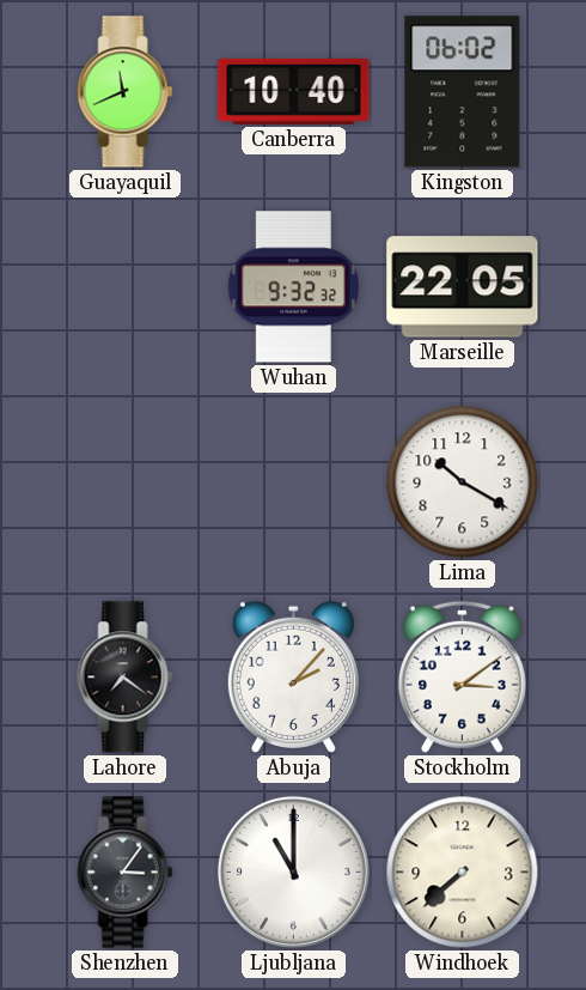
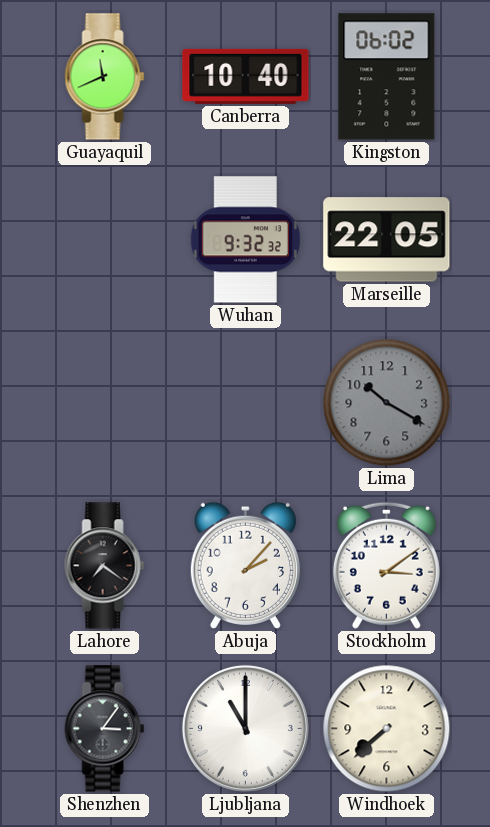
Lima dial: white -> grey (387, 403)
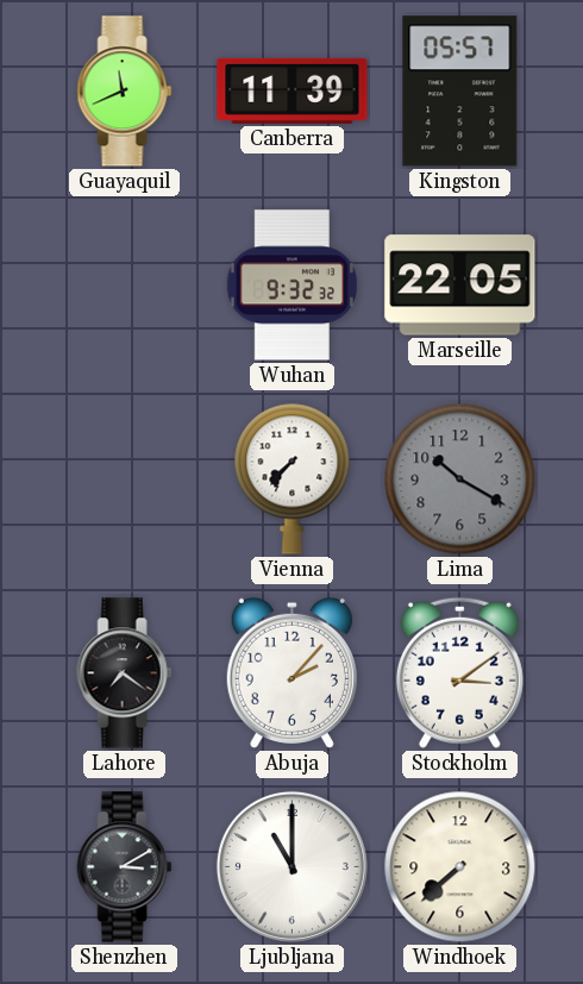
Canberra: 10:40 -> 11:39 (293, 90)
Kingston: 06:02 -> 05:57 (460, 92)
Vienna: none -> 7:37 (293, 478)
Shenzhen: 3:06 -> 3:10 (125, 867)
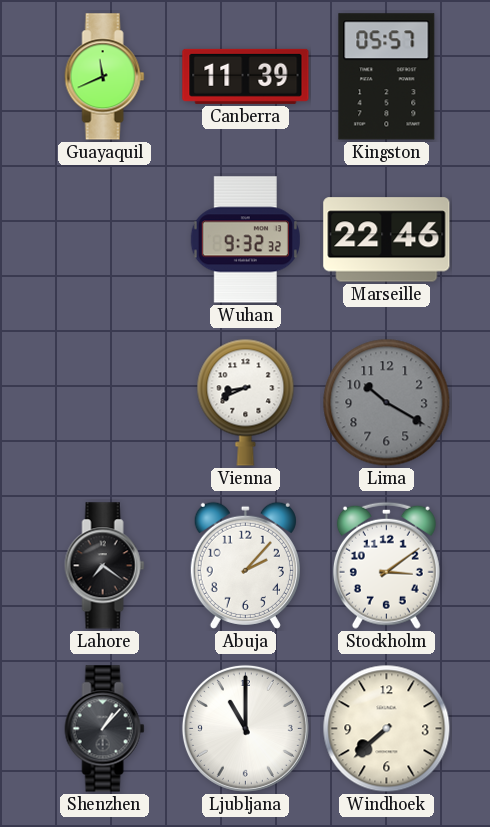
Marseille: 22:05 -> 22:46 (387, 240)
Vienna: 7:37 -> 8:41 (246, 402)
Shenzhen: 3:10 -> 1:07 (105, 729)
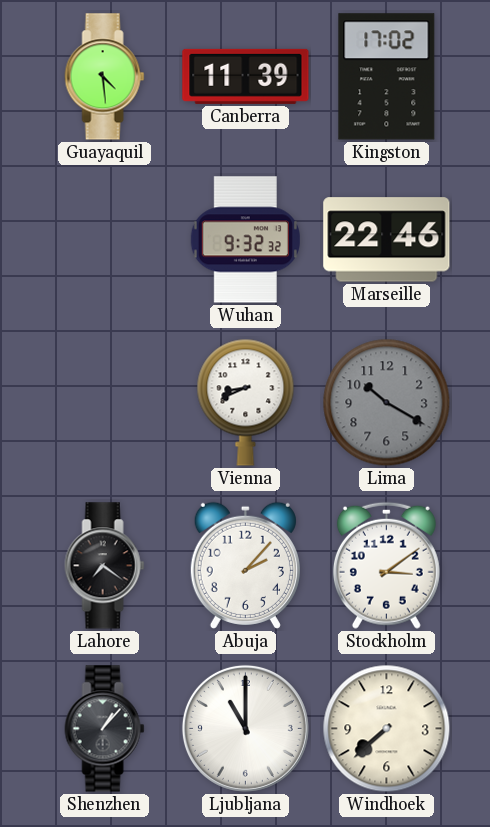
Guayaquil: 11:41 -> 4:29 (105, 77)
Kingston: 05:57 -> 17:02 (387, 77)
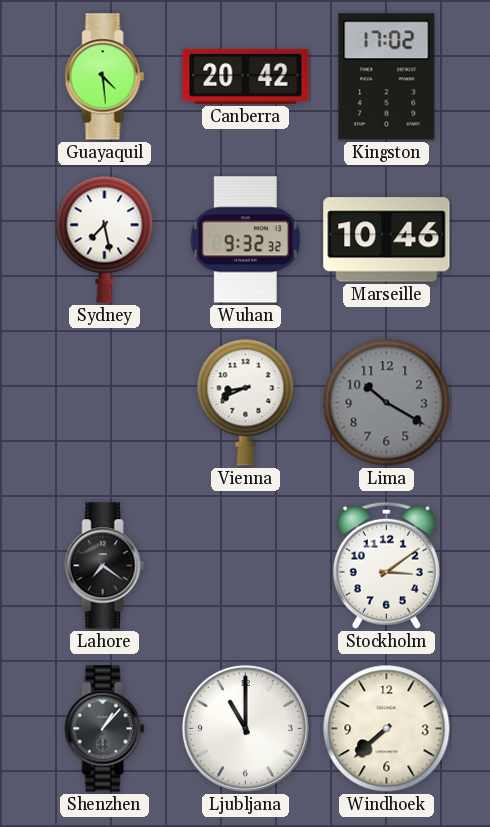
Canberra: 11:39 -> 20:42 (246, 76)
Sydney: none -> 7:28 (105, 239)
Marseille: 22:46 -> 10:46 (387, 240)
Abuja: 2:07 -> none (245, 565)
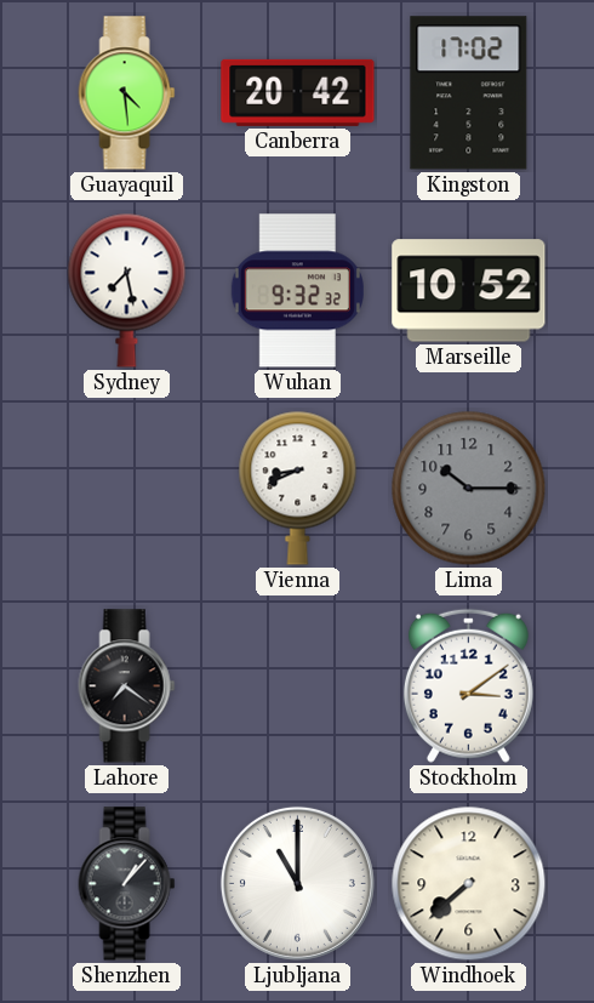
Marseille: 10:46 -> 10:52 (469, 291)
Lima: 10:20 -> 10:15 (469, 489)
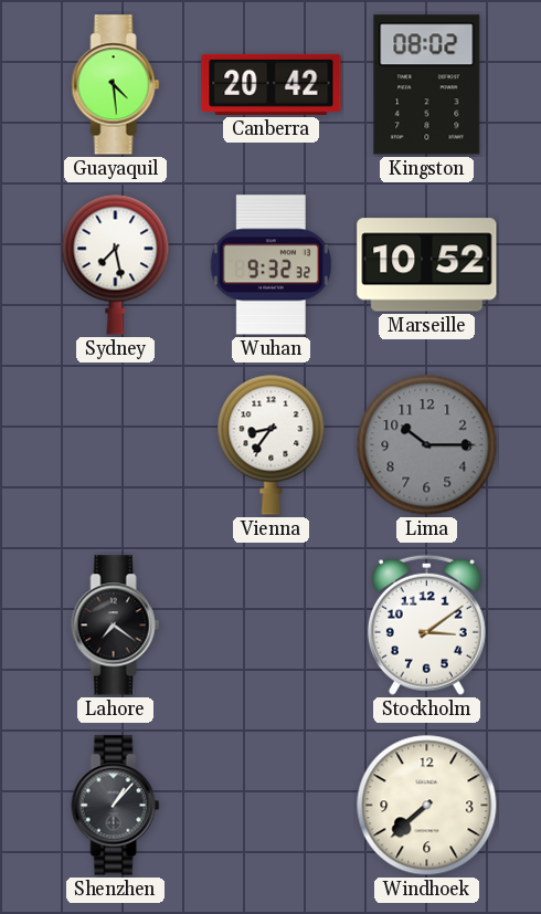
Kingston: 17:02 -> 08:02 (427, 85)
Vienna: 8:41 -> 8:36 (272, 444)
Ljubljana: 11:00 -> none (297, 883)
